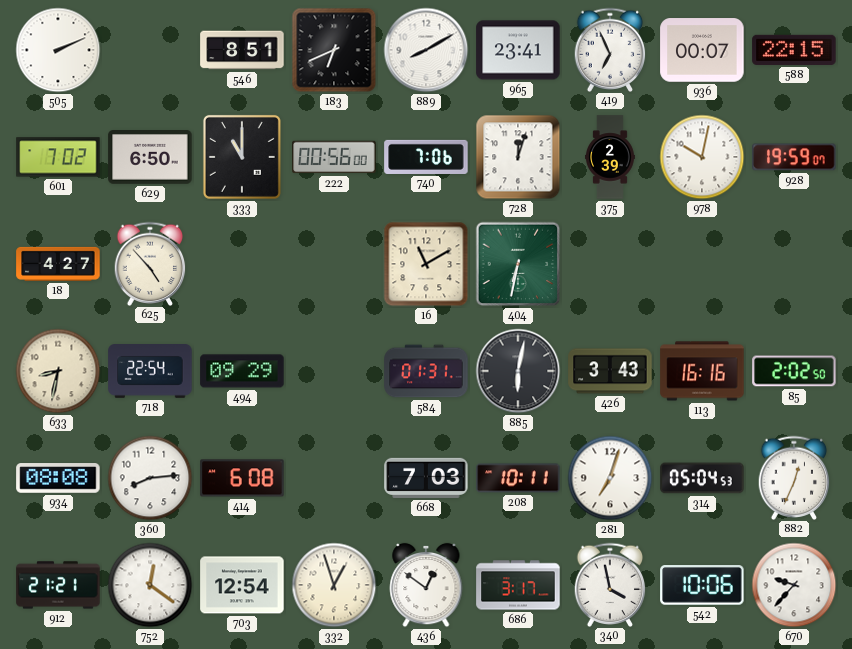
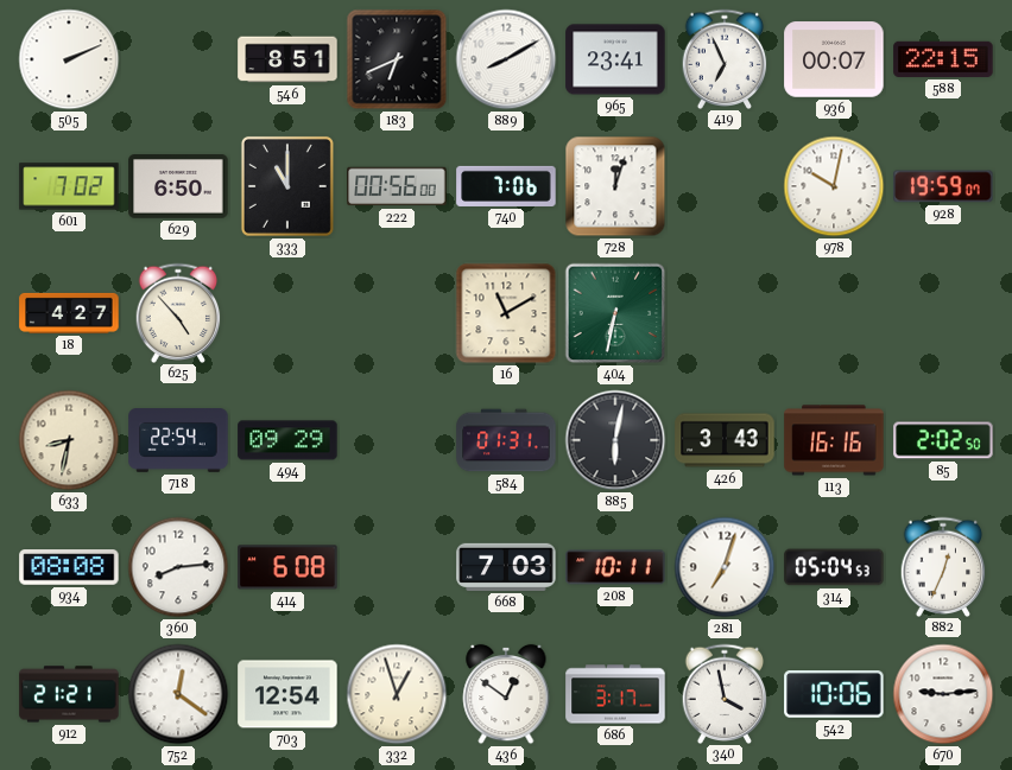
375: 2:39 -> none (611, 157)
670: 9:37 -> 9:14 (943, 694)
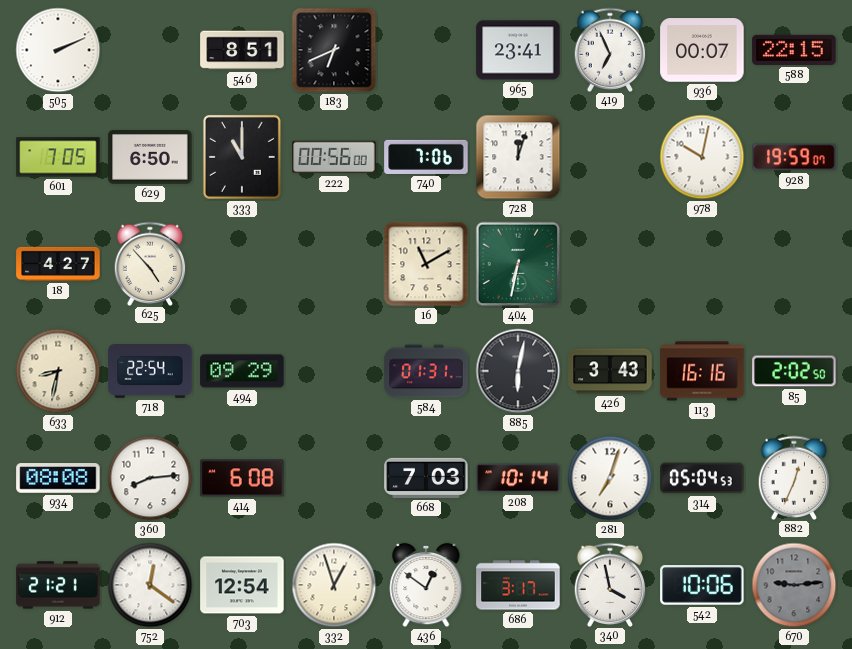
889: 8:10 -> none (506, 59)
601: 7:02 -> 7:05 (58, 157)
208: 10:11 -> 10:14 (518, 478)
670 dial: white -> grey (794, 585)
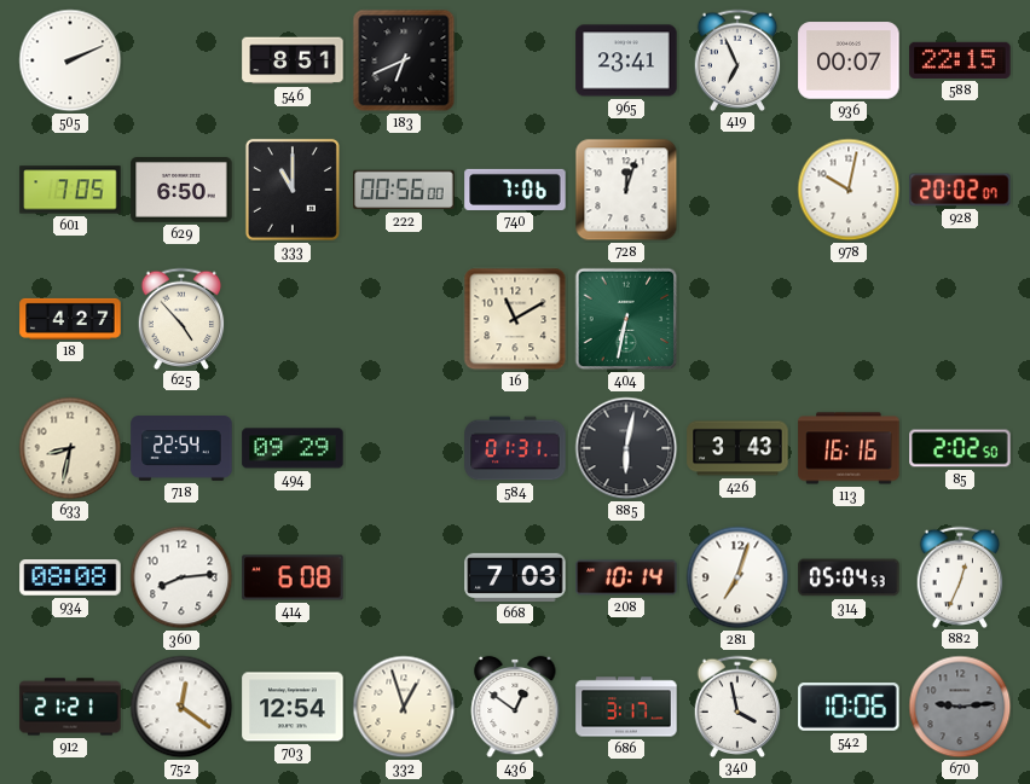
928: 19:59 -> 20:02 (960, 190)
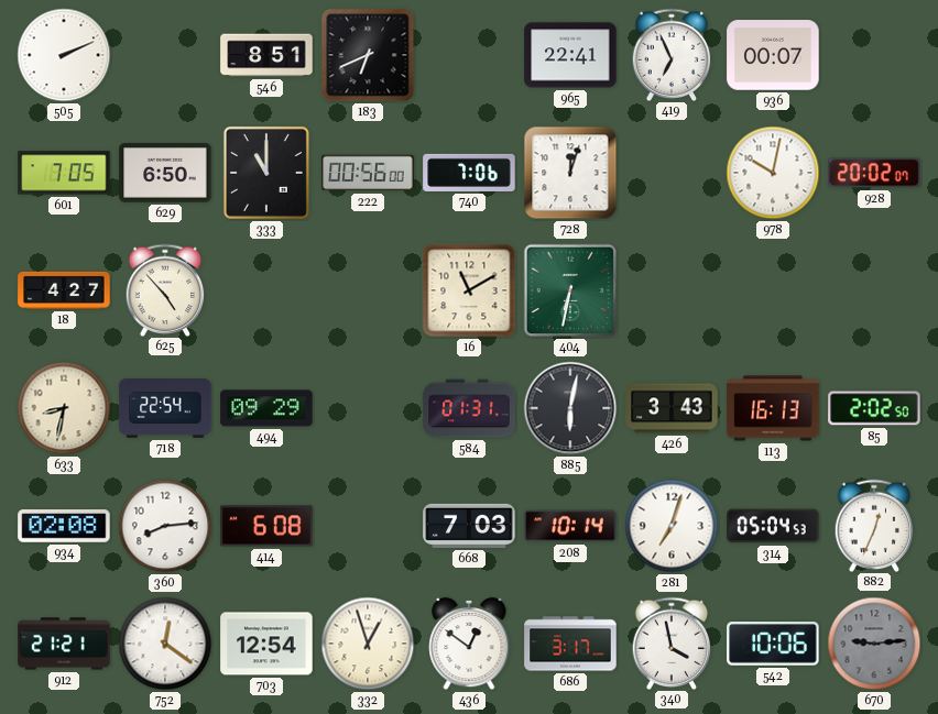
965: 23:41 -> 22:41 (570, 55)
588: 22:15 -> none (960, 60)
113: 16:16 -> 16:13 (773, 408)
934: 08:08 -> 02:08 (64, 526)
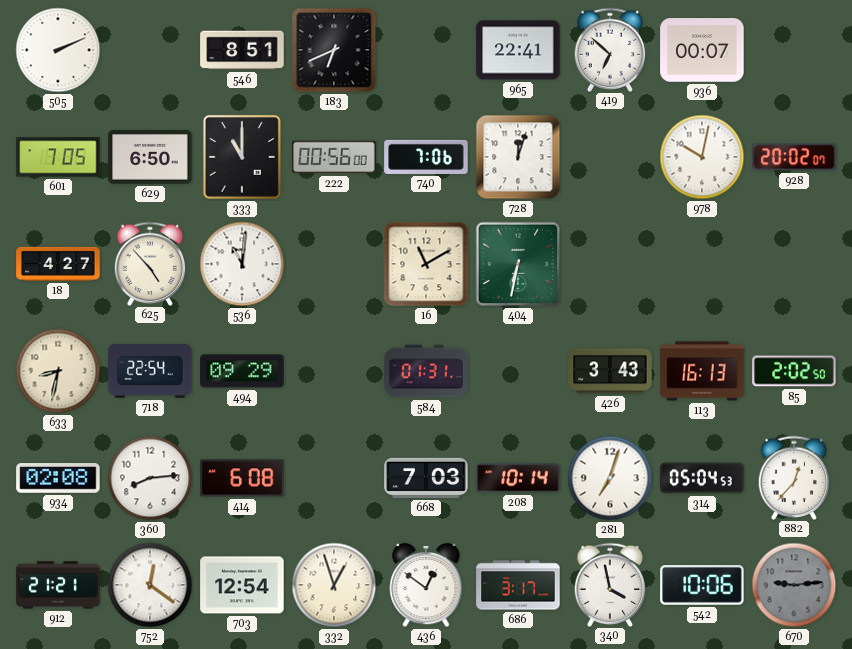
419: 6:56 -> 6:52 (610, 49)
536: none -> 11:01 (242, 264)
885: 6:02 -> none (570, 408)
882: 12:34 -> 12:37 (794, 477)
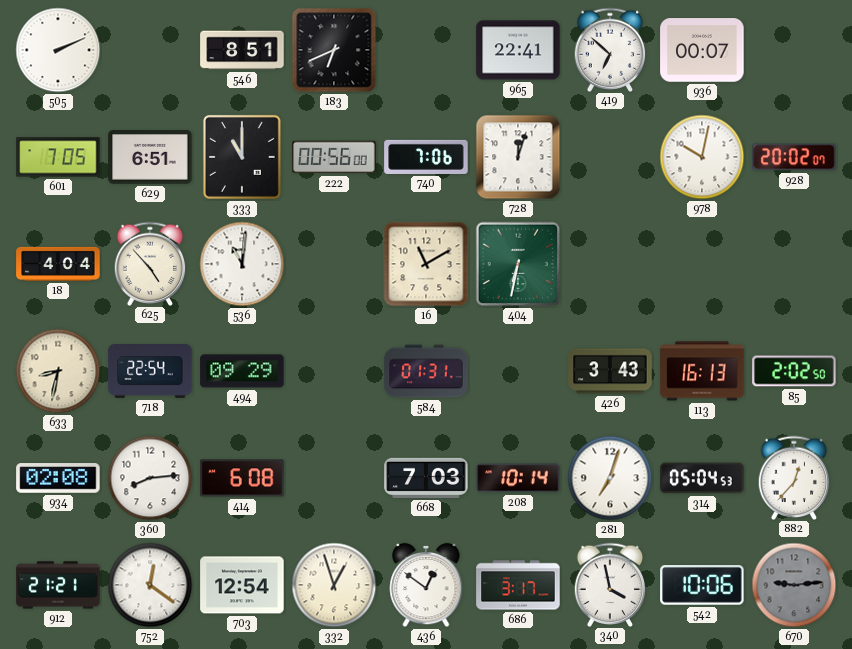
629: 6:50 -> 6:51 (150, 158)
18: 4:27 -> 4:04 (58, 264)
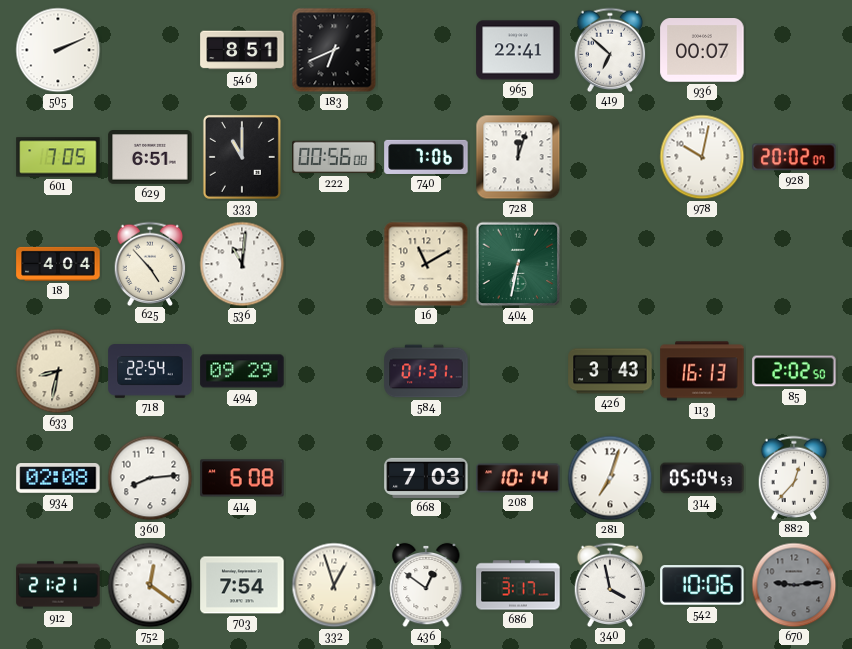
703: 12:54 -> 7:54 (242, 585)
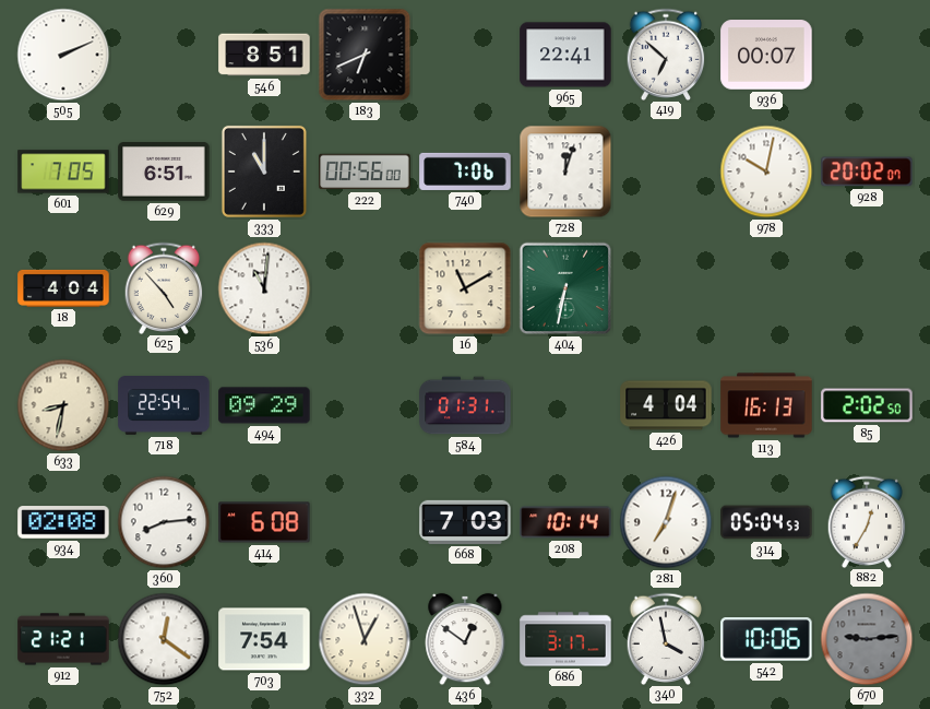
426: 3:43 -> 4:04 (666, 405)
882: 12:37 -> 12:35 (867, 521)
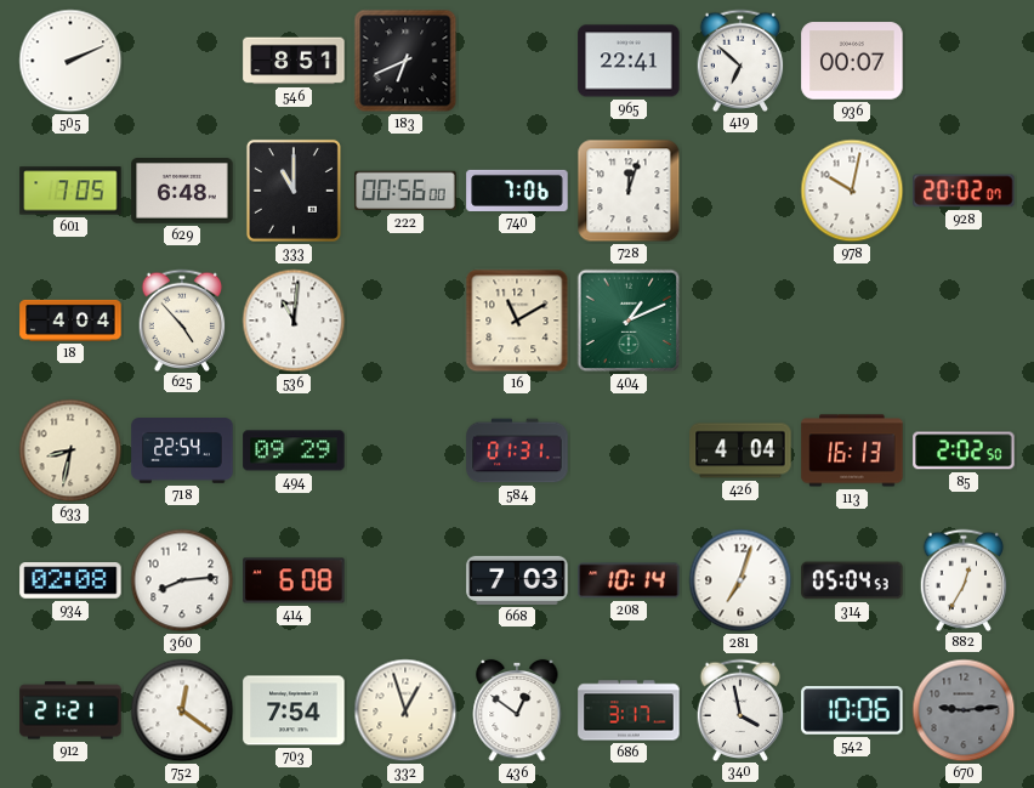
629: 6:51 -> 6:48 (182, 192)
404: 6:32 -> 1:11 (629, 321)
